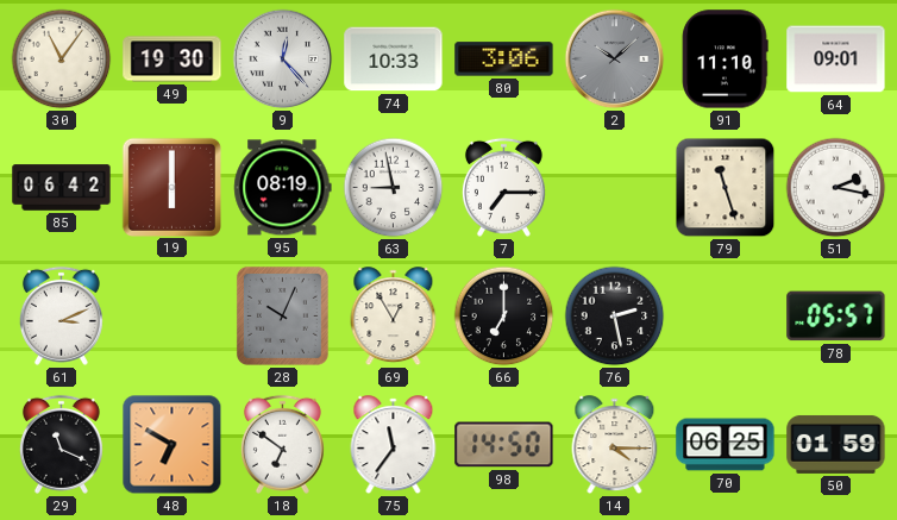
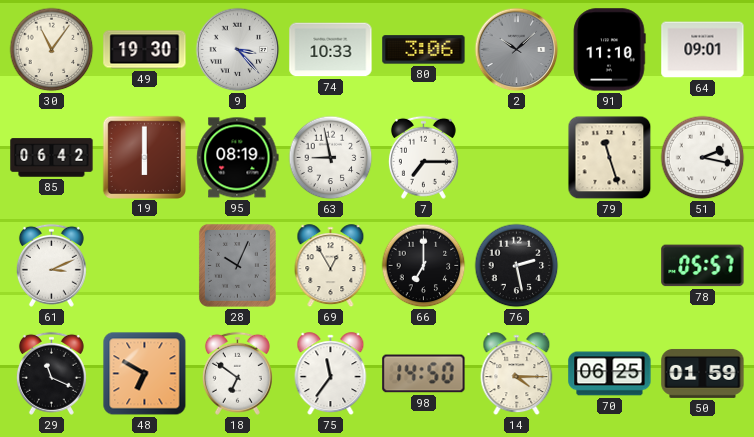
9: 12:23 -> 3:23 (238, 50)
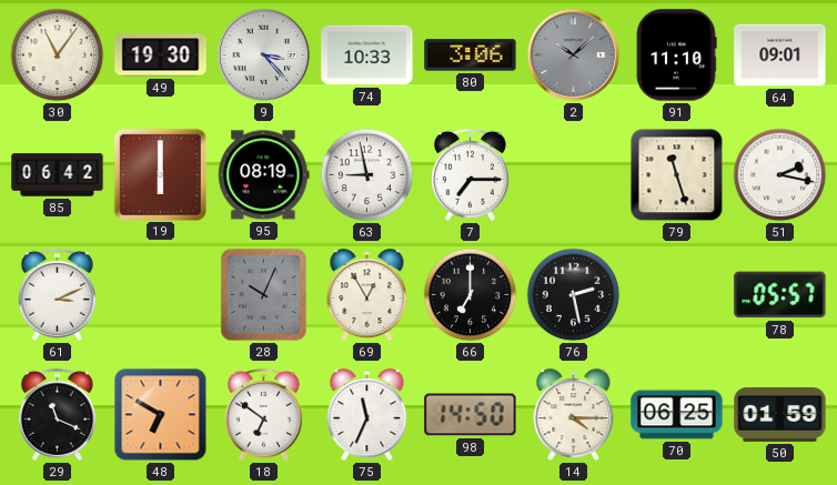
75: 11:36 -> 11:34 (367, 415)
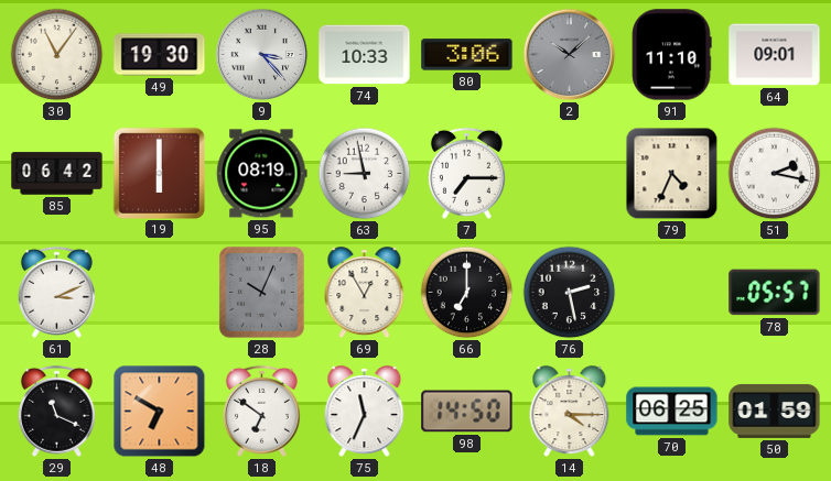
79: 11:27 -> 4:34 (672, 174)
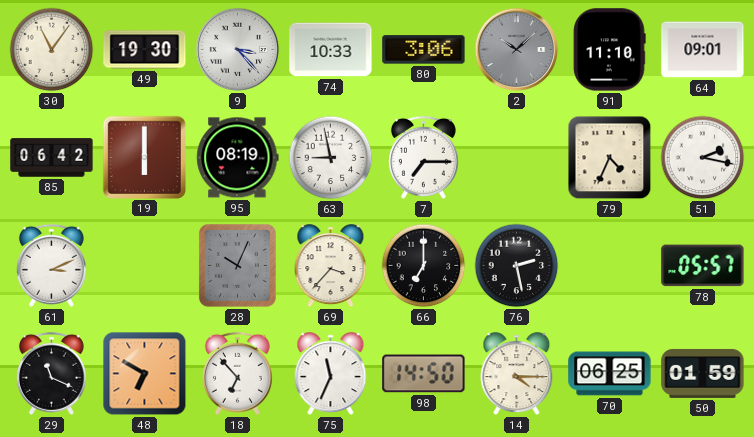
69: 12:55 -> 3:37 (331, 266)
18: 6:51 -> 6:53 (237, 373)
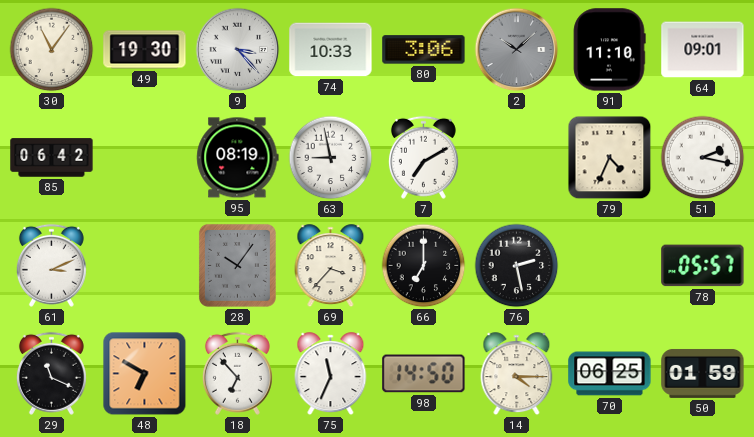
19: 6:00 -> none (144, 157)
7: 7:15 -> 7:10 (423, 157)
28: 10:04 -> 10:06 (237, 265)
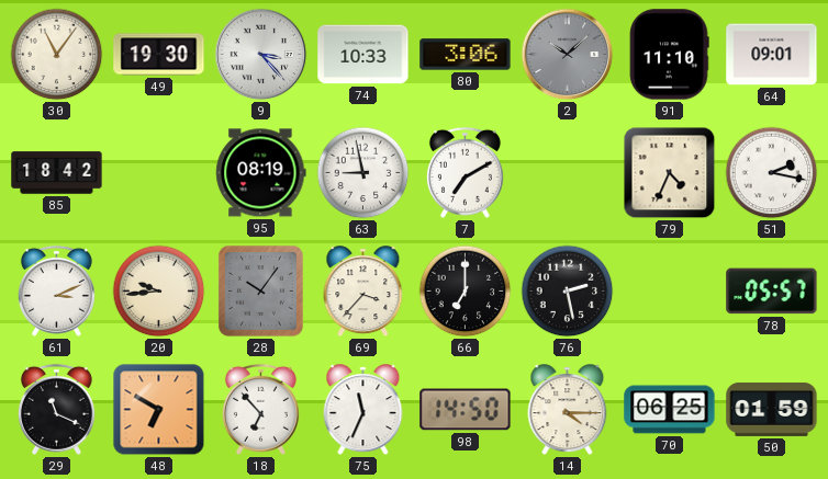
85: 06:42 -> 18:42 (57, 173)
20: none -> 9:44 (159, 292)
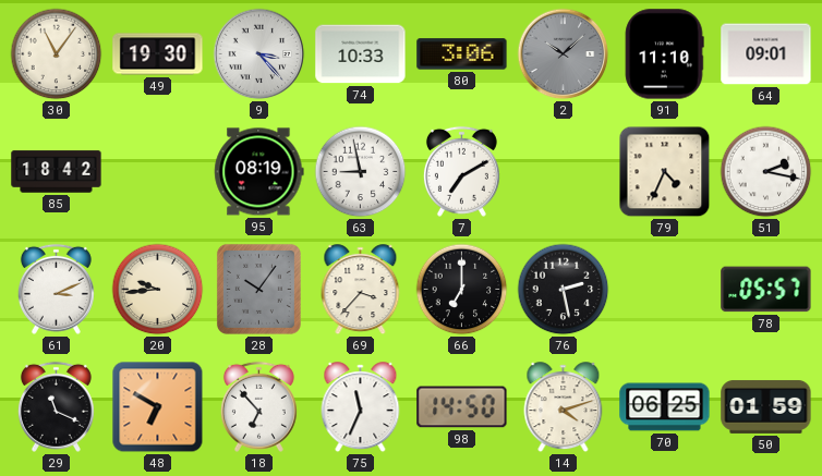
14: 4:15 -> 4:12 (564, 407)
